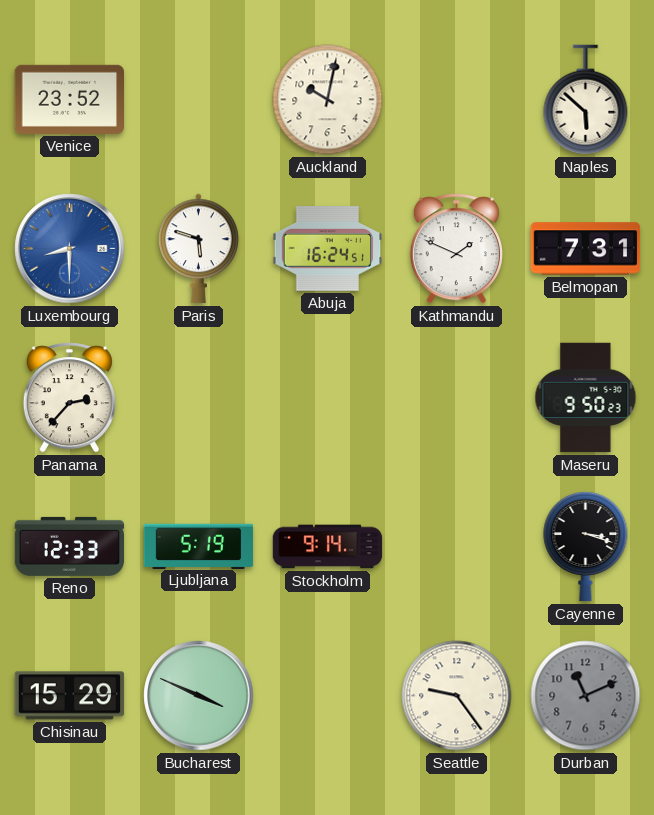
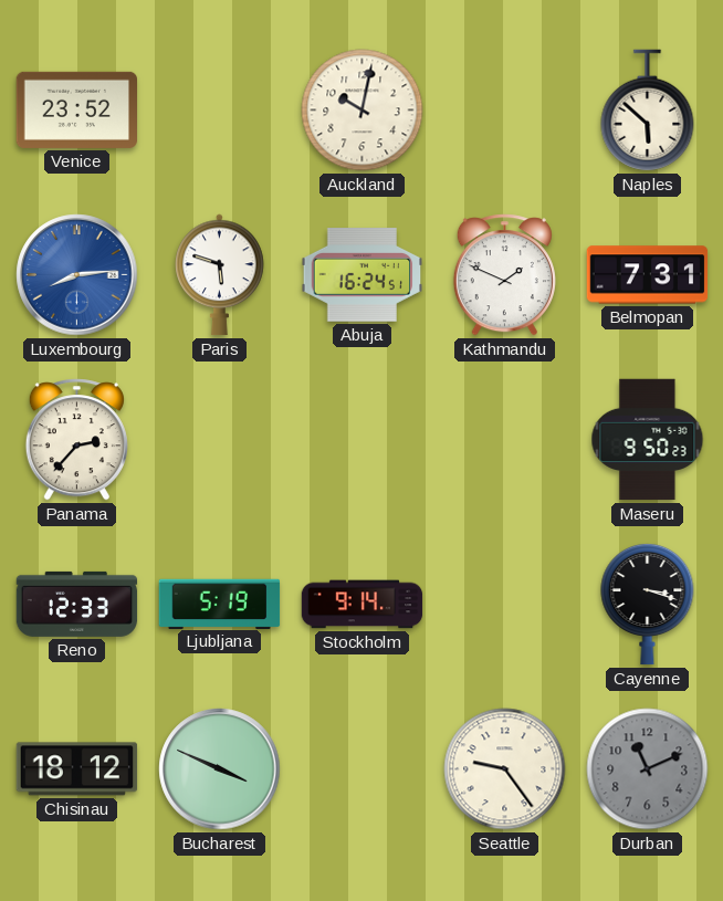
Luxembourg: 8:30 -> 8:14 (77, 275)
Chisinau: 15:29 -> 18:12 (77, 769)
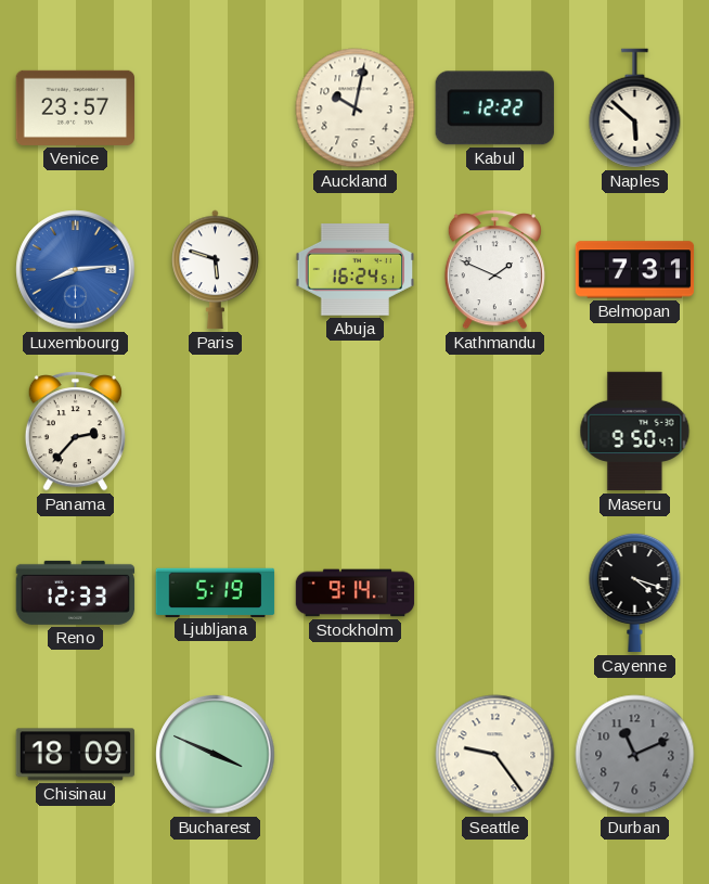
Venice: 23:52 -> 23:57 (76, 107)
Kabul: none -> 12:22 (494, 108)
Maseru: 9:50:23 -> 9:50:47 (635, 432)
Cayenne: 3:18 -> 4:18 (635, 592)
Chisinau: 18:12 -> 18:09 (76, 755)
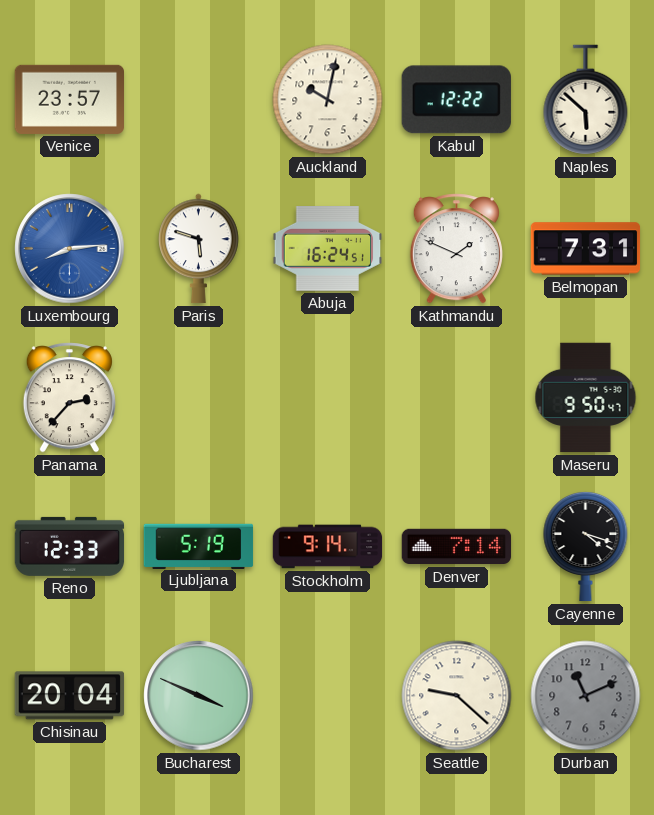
Denver: none -> 7:14 (457, 547)
Chisinau: 18:09 -> 20:04 (70, 696)
Seattle: 9:24 -> 9:22 (457, 696)
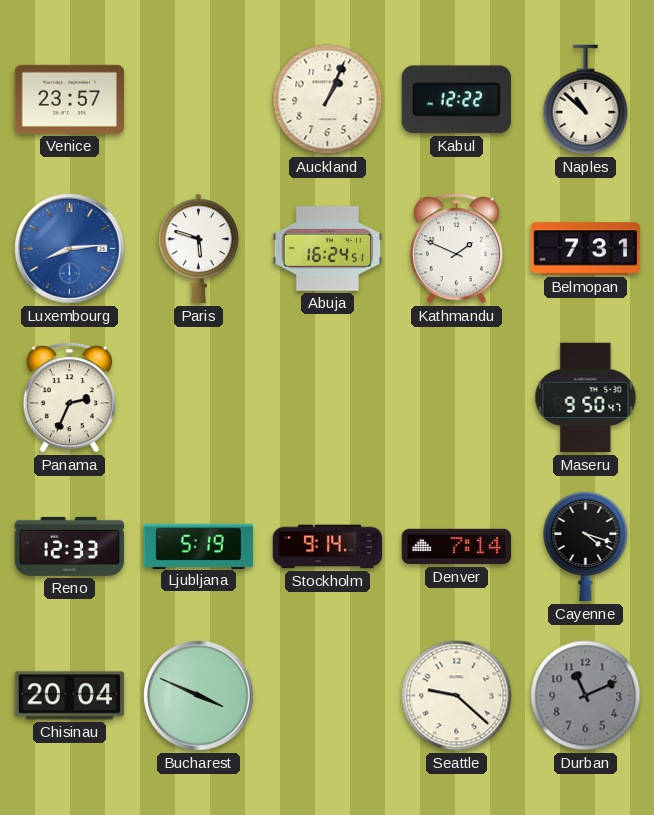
Auckland: 10:02 -> 1:04 (328, 100)
Naples: 5:52 -> 10:52 (586, 100)
Panama: 2:37 -> 2:34 (69, 398)
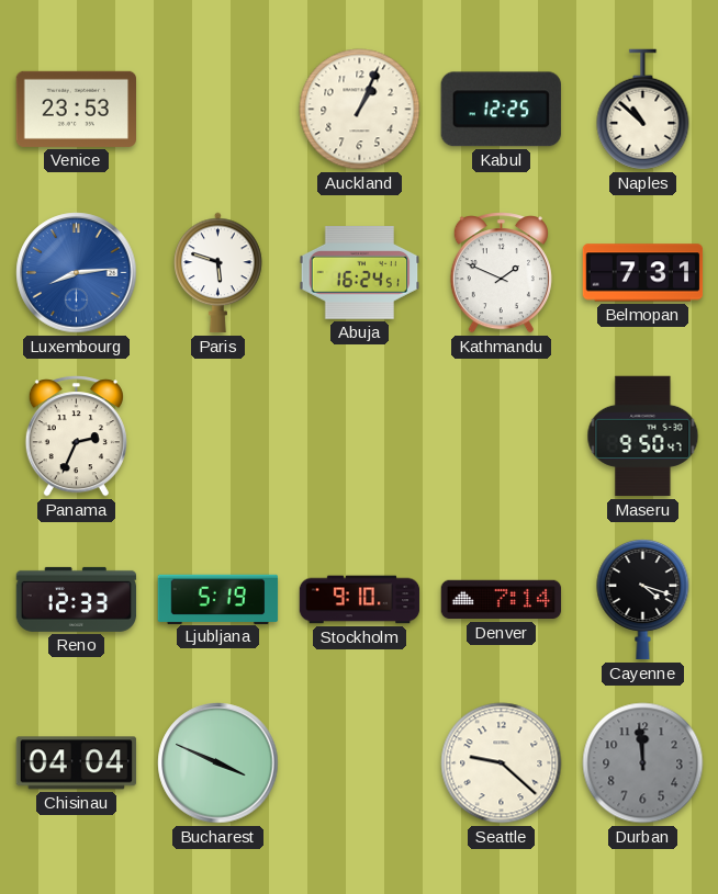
Venice: 23:57 -> 23:53 (77, 109)
Kabul: 12:22 -> 12:25 (501, 110)
Stockholm: 9:14 -> 9:10 (360, 600)
Chisinau: 20:04 -> 04:04 (77, 763)
Durban: 11:11 -> 11:59 (643, 763)
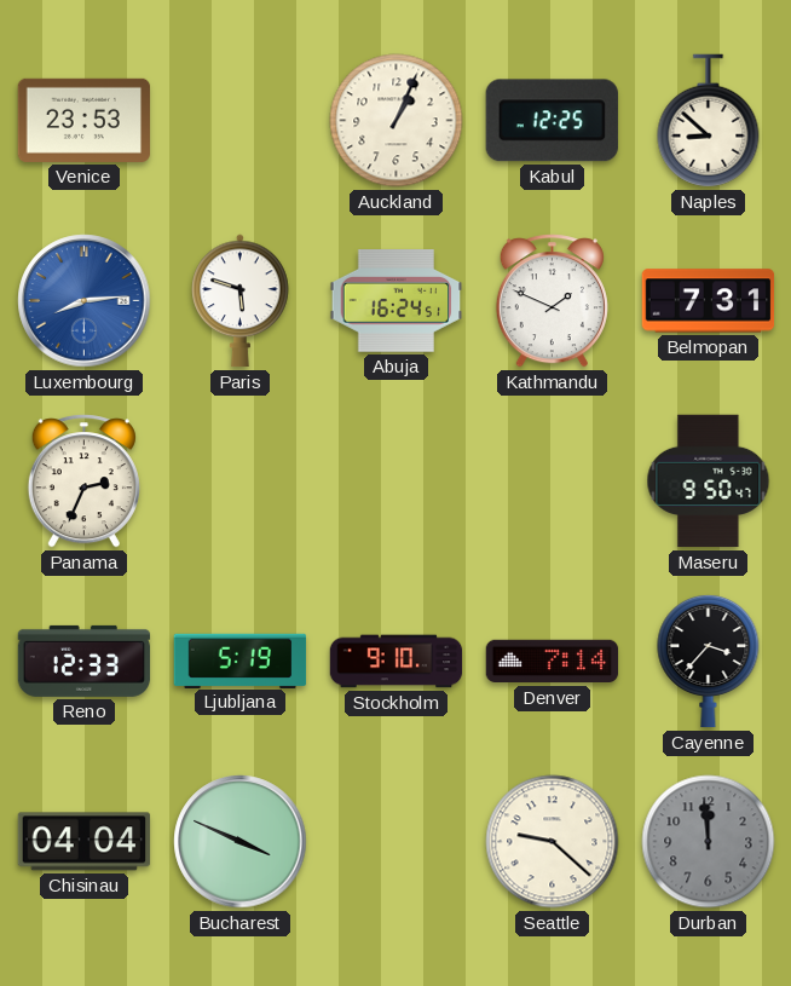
Naples: 10:52 -> 8:52 (709, 121)
Cayenne: 4:18 -> 3:37 (709, 661)
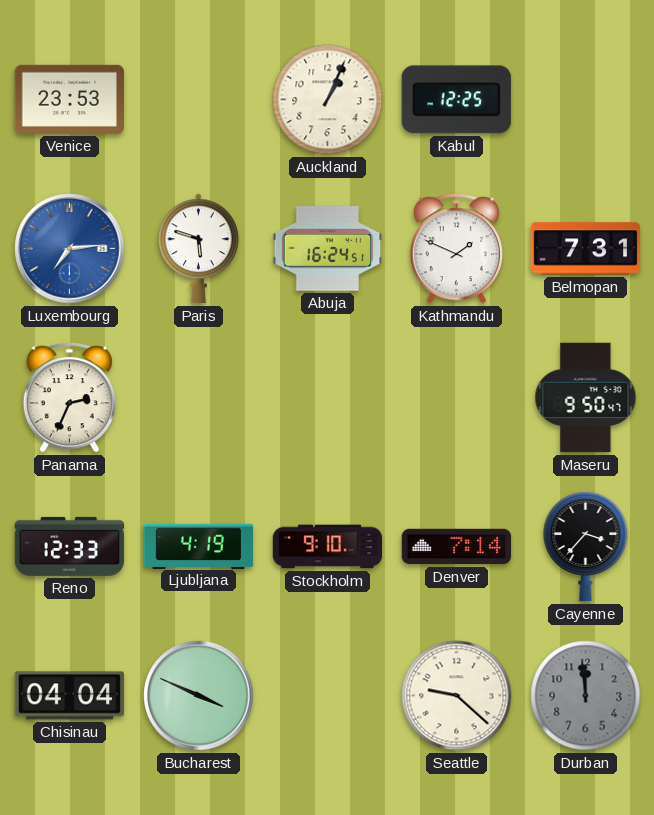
Naples: 8:52 -> none (709, 121)
Luxembourg: 8:14 -> 7:14 (70, 249)
Ljubljana: 5:19 -> 4:19 (199, 546)
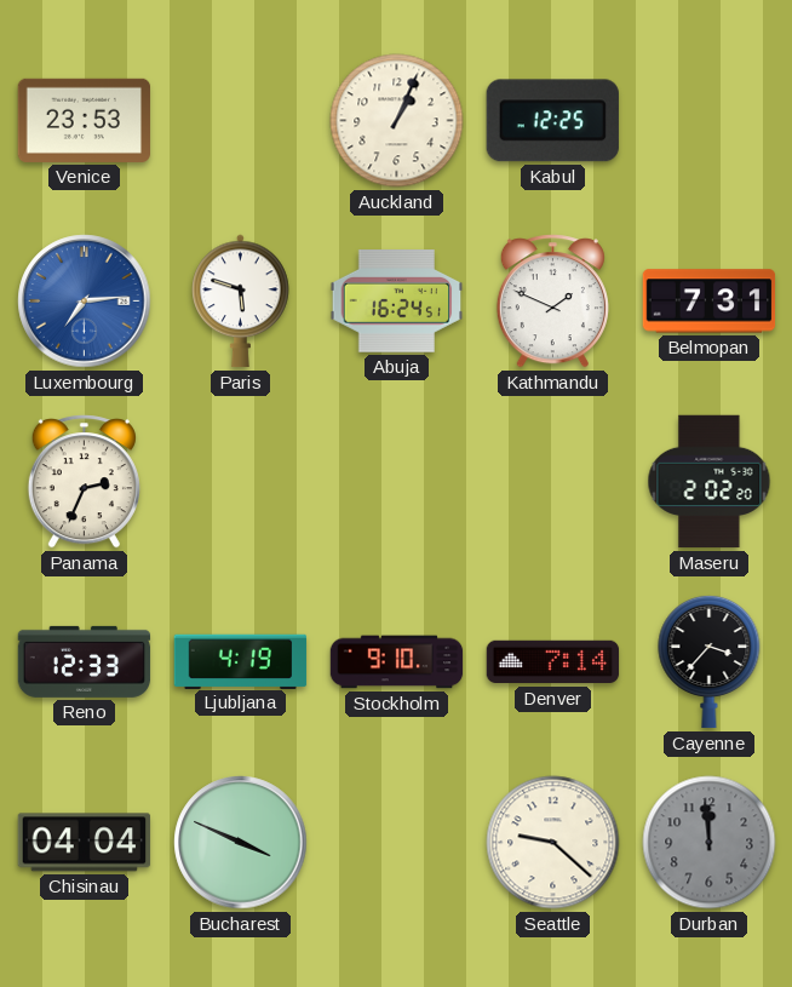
Maseru: 9:50 -> 2:02 (710, 482)
